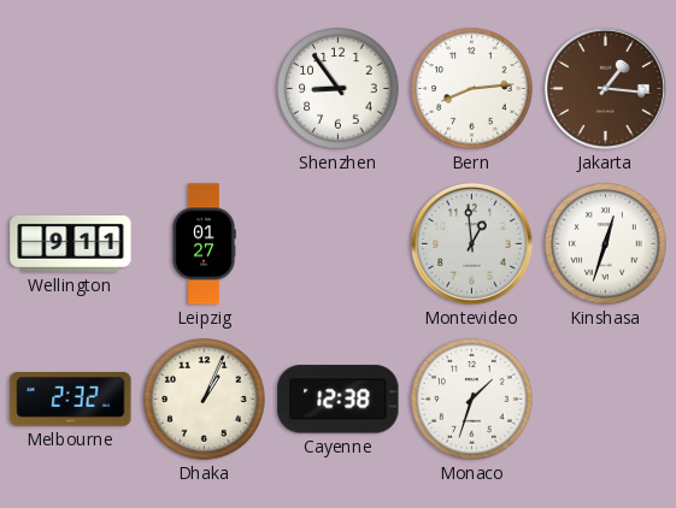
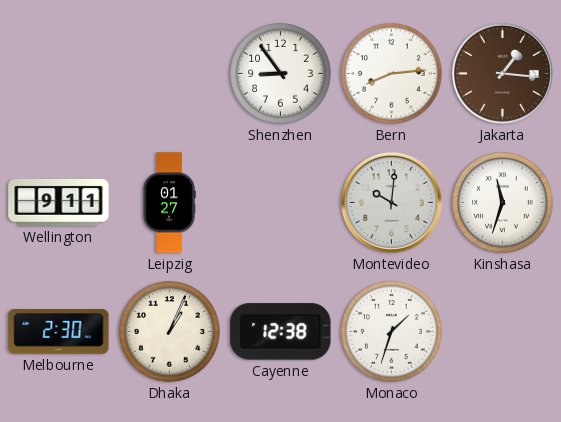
Montevideo: 12:59 -> 10:01 (391, 202)
Kinshasa: 12:33 -> 11:33 (503, 203)
Melbourne: 2:32 -> 2:30 (59, 332)
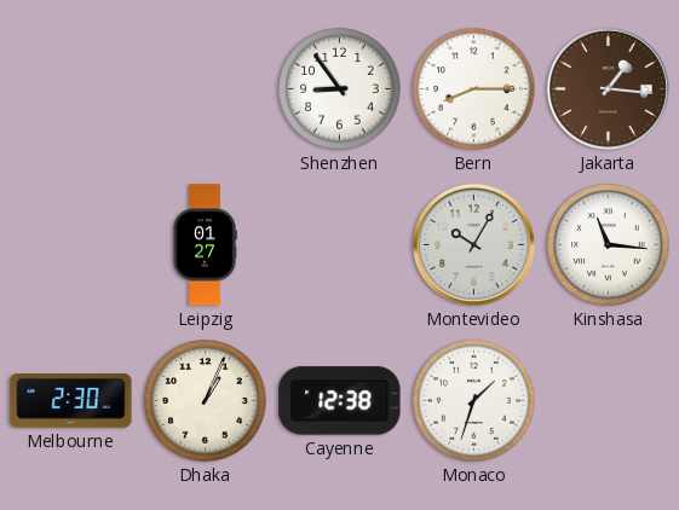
Bern: 8:14 -> 8:15 (474, 89)
Wellington: 9:11 -> none (59, 202)
Montevideo: 10:01 -> 10:05 (473, 244)
Kinshasa: 11:33 -> 11:16 (609, 245)
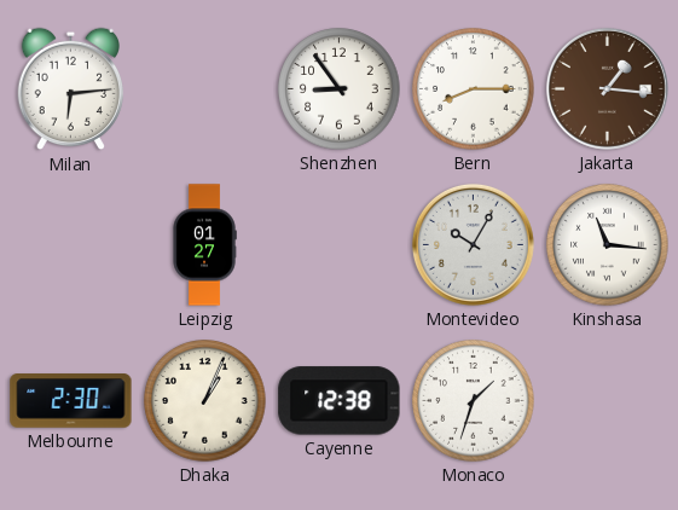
Milan: none -> 6:14 (71, 89)
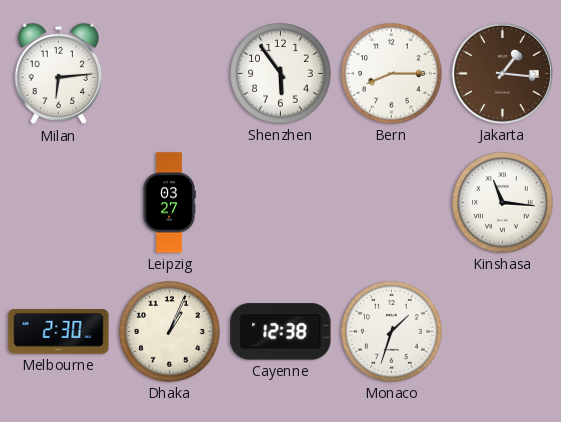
Shenzhen: 8:54 -> 5:54 (281, 74)
Leipzig: 01:27 -> 03:27 (169, 203)
Montevideo: 10:05 -> none (473, 244)
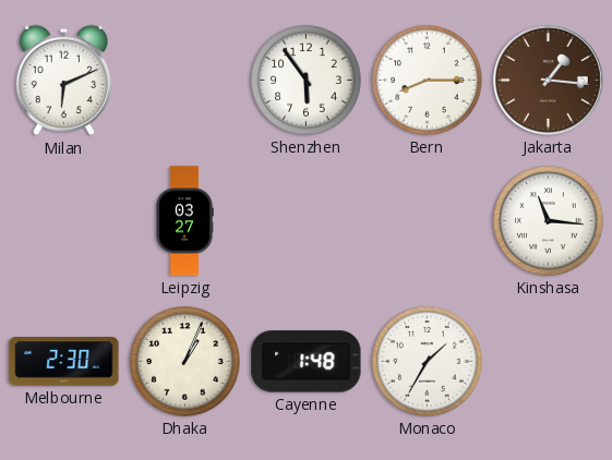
Milan: 6:14 -> 6:11 (64, 81)
Cayenne: 12:38 -> 1:48 (307, 362)
Monaco: 1:33 -> 1:35 (428, 362)
